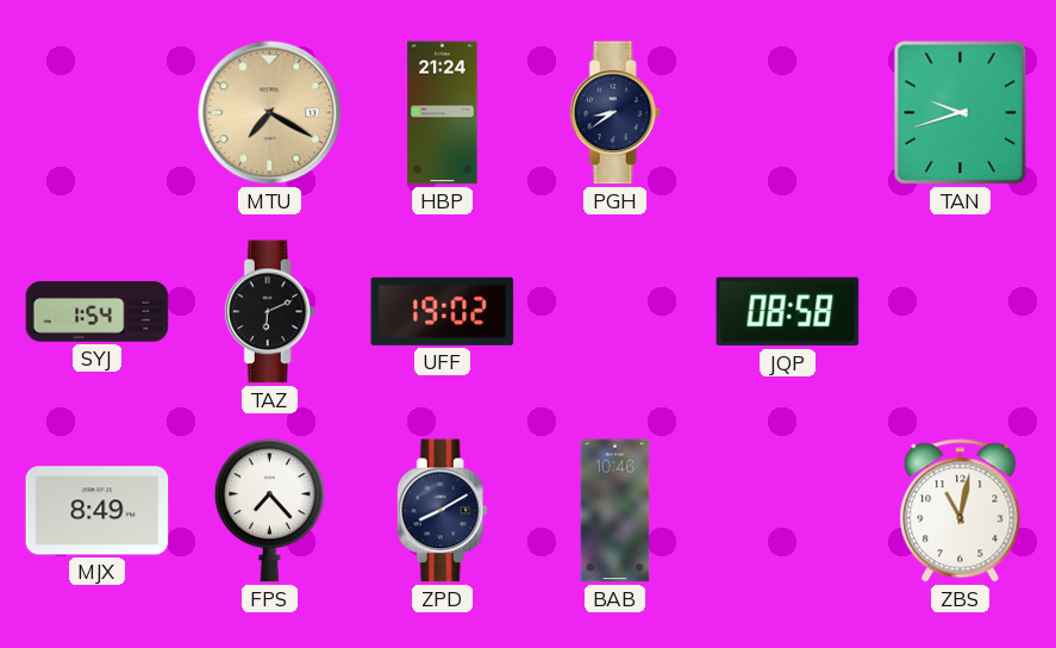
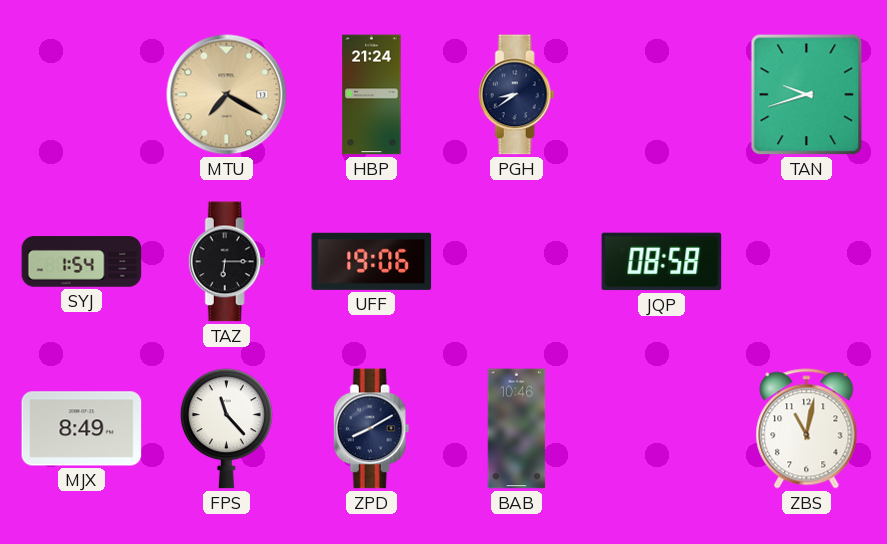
TAZ: 6:11 -> 6:15 (226, 262)
UFF: 19:02 -> 19:06 (372, 261)
FPS: 7:23 -> 11:23 (226, 429)
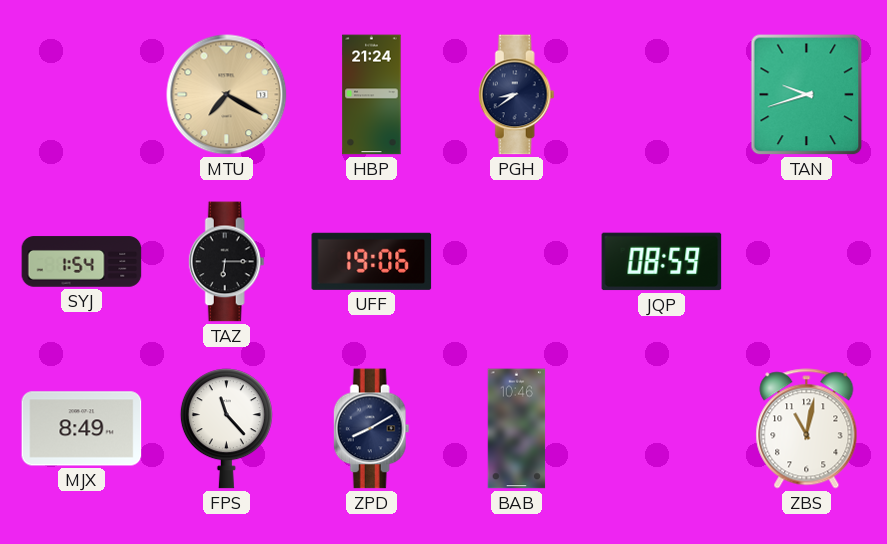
JQP: 08:58 -> 08:59 (662, 262)
